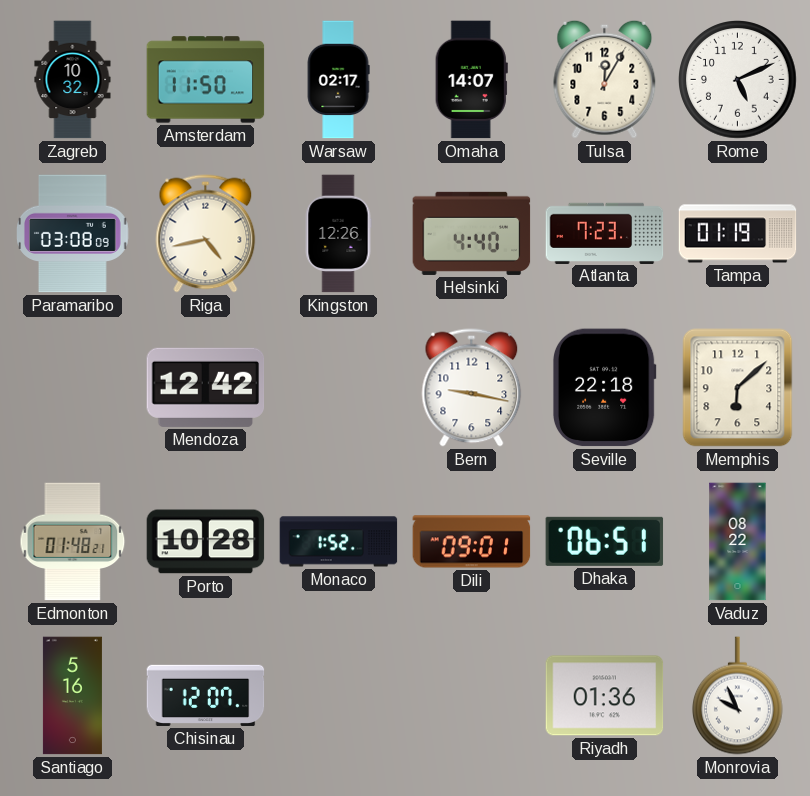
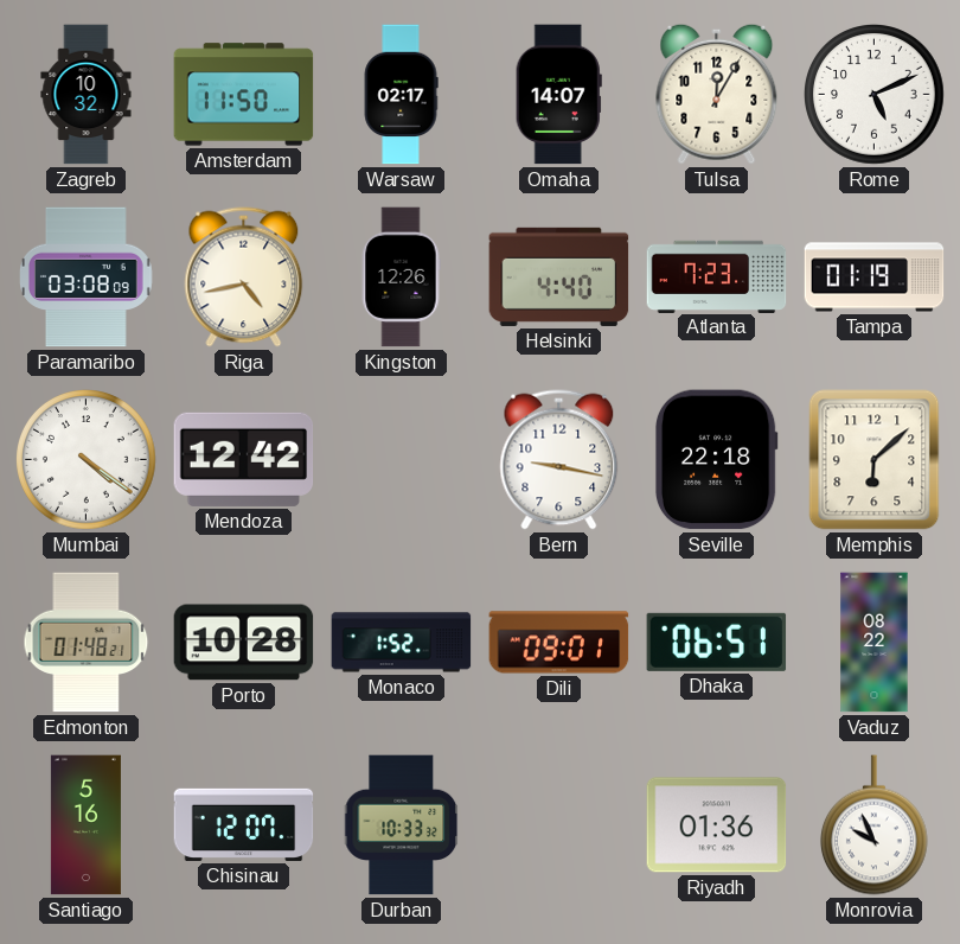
Mumbai: none -> 4:21 (87, 460)
Durban: none -> 10:33 (402, 825)
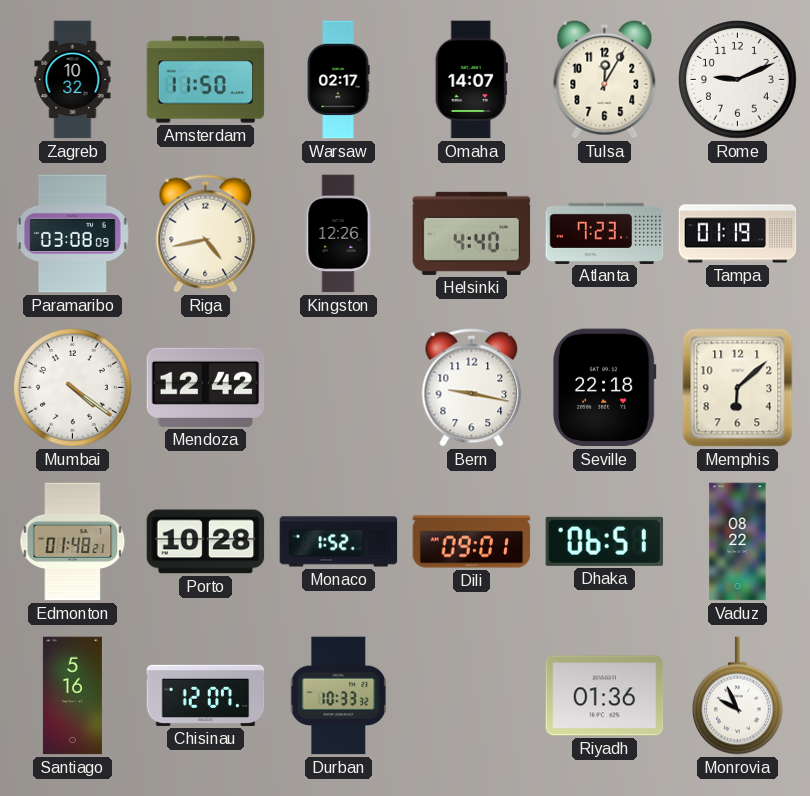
Rome: 5:11 -> 9:11 (738, 80)
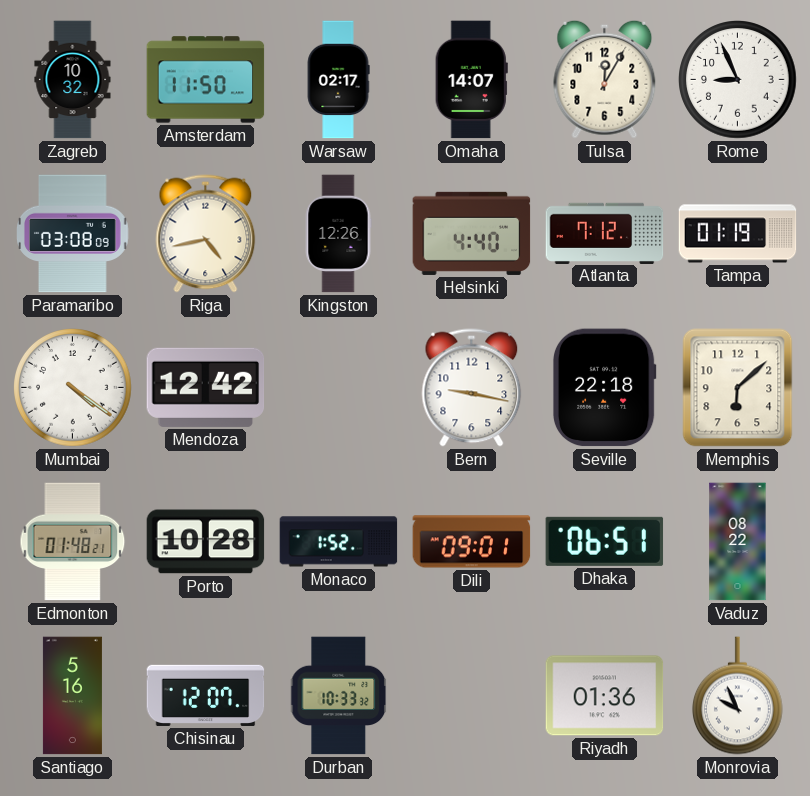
Rome: 9:11 -> 8:56 (738, 80)
Atlanta: 7:23 -> 7:12 (605, 233)
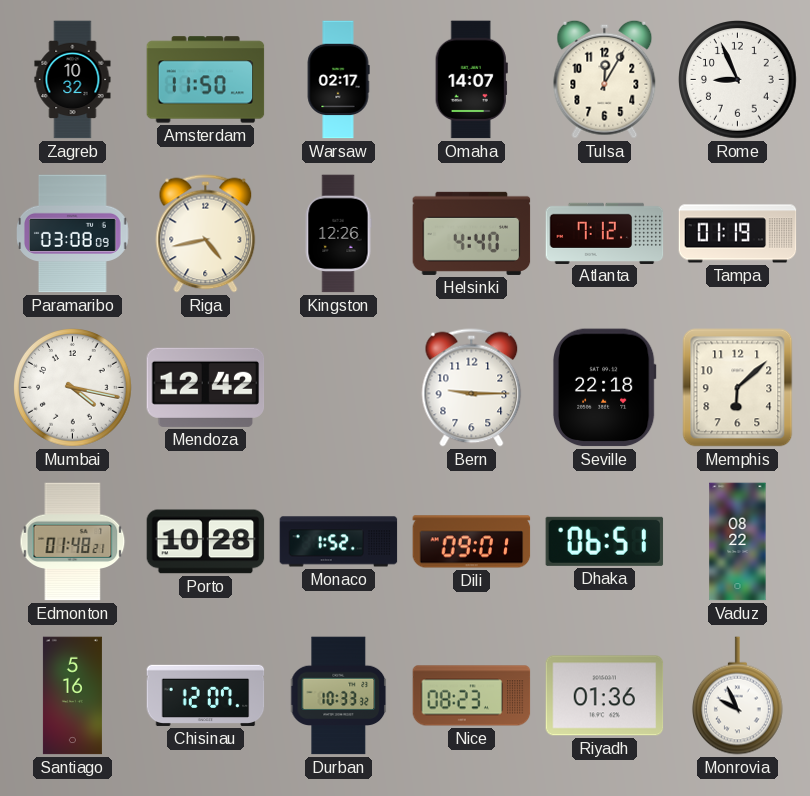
Mumbai: 4:21 -> 4:17 (73, 388)
Bern: 9:17 -> 9:15 (472, 388)
Nice: none -> 08:23 (472, 696)
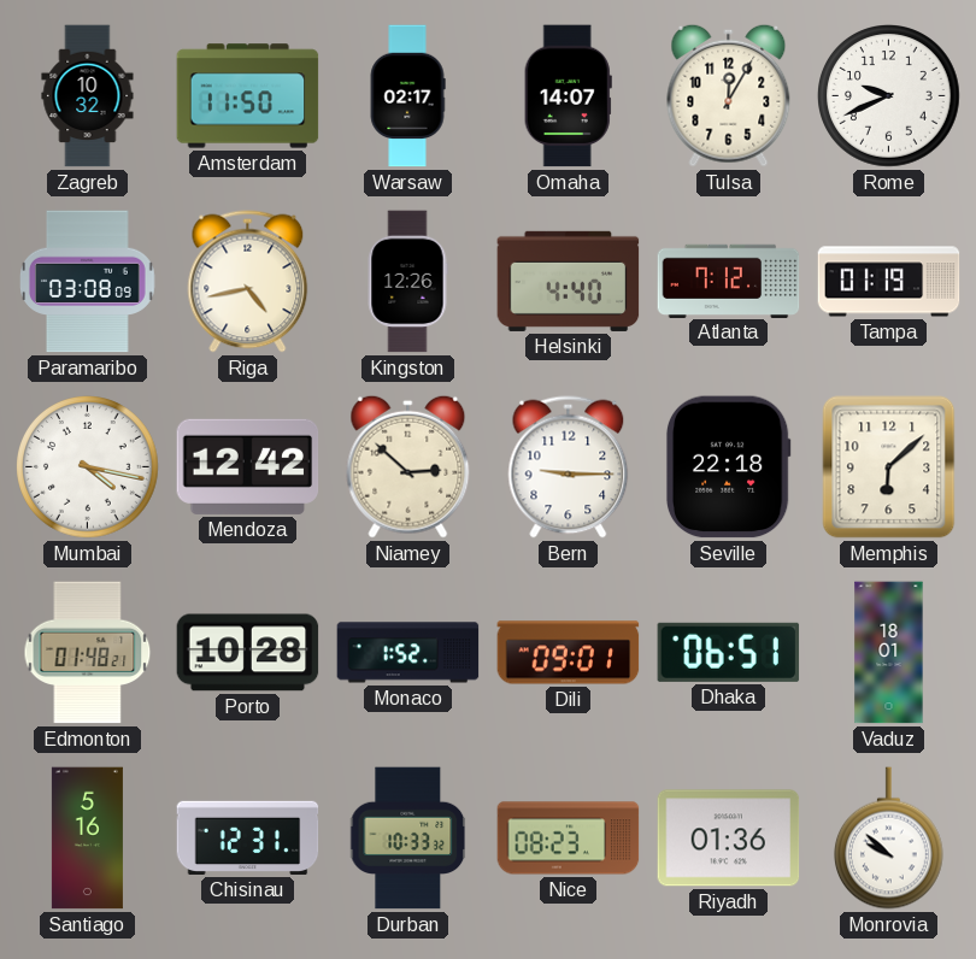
Rome: 8:56 -> 9:41 (889, 96)
Niamey: none -> 2:52 (408, 466)
Vaduz: 08:22 -> 18:01 (889, 653)
Chisinau: 12:07 -> 12:31 (248, 837)
Monrovia: 9:56 -> 9:52 (888, 839)
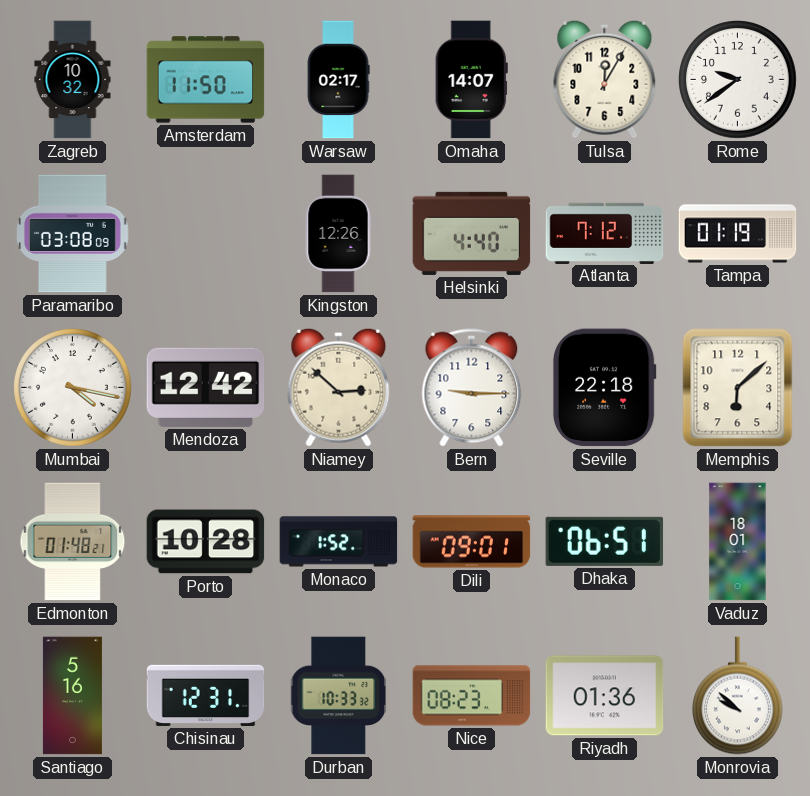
Rome: 9:41 -> 9:39 (738, 80)
Riga: 4:43 -> none (248, 282)
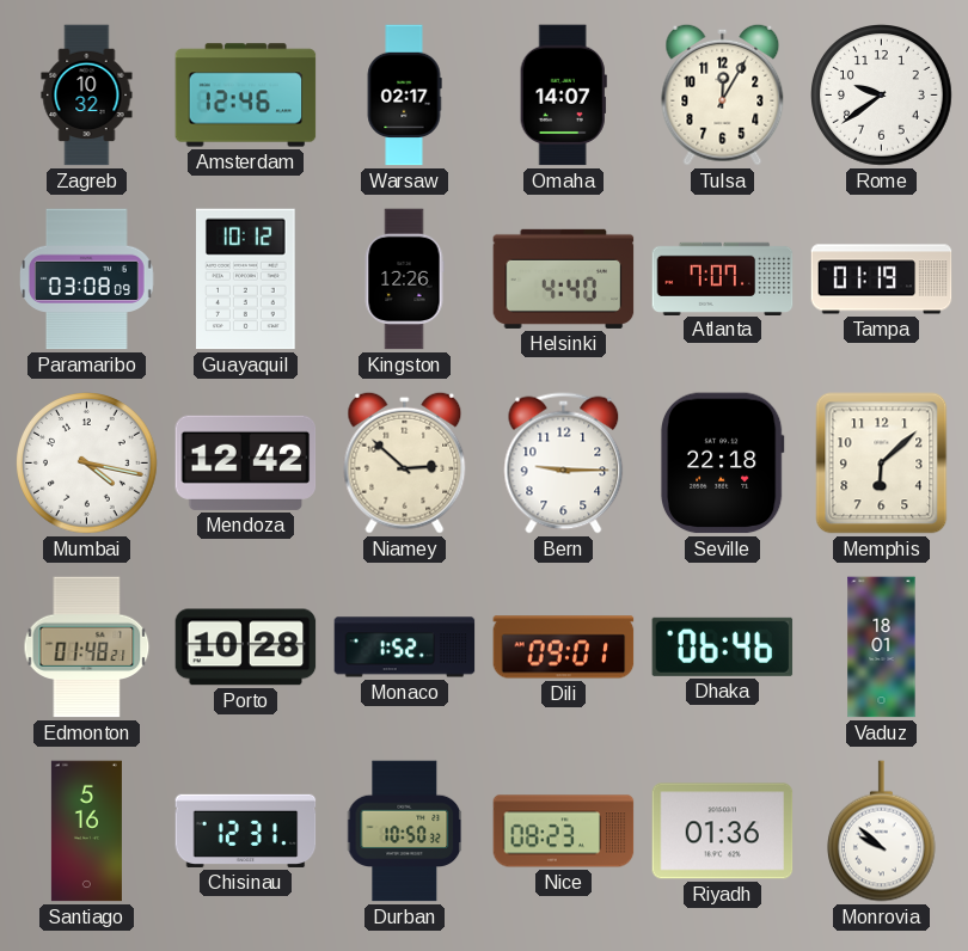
Amsterdam: 11:50 -> 12:46 (246, 96)
Guayaquil: none -> 10:12 (246, 280)
Atlanta: 7:12 -> 7:07 (723, 278)
Dhaka: 06:51 -> 06:46 (723, 646)
Durban: 10:33 -> 10:50 (405, 832)
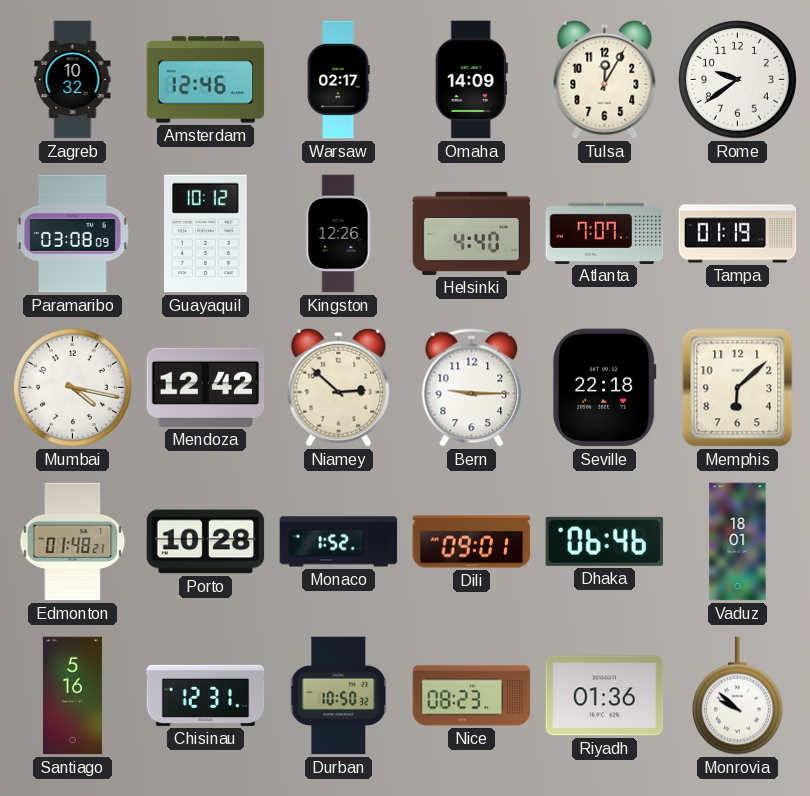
Omaha: 14:07 -> 14:09 (471, 80)
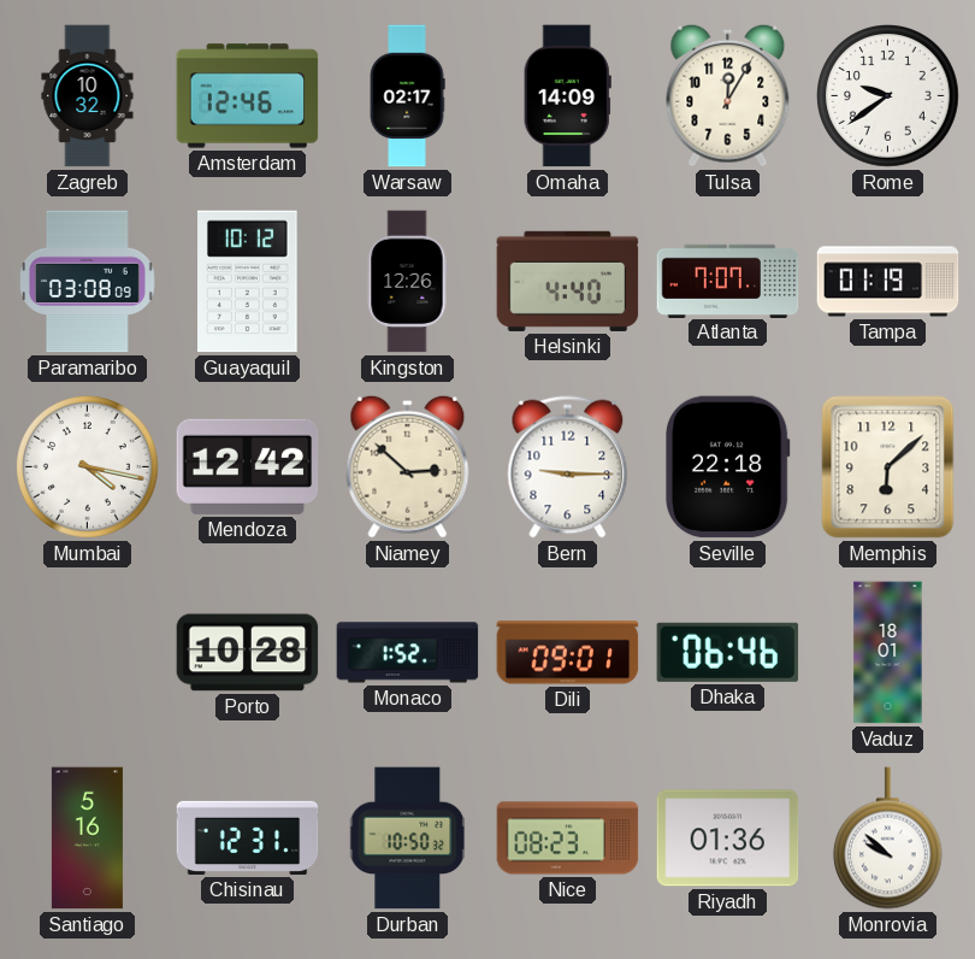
Edmonton: 01:48 -> none (73, 542)
